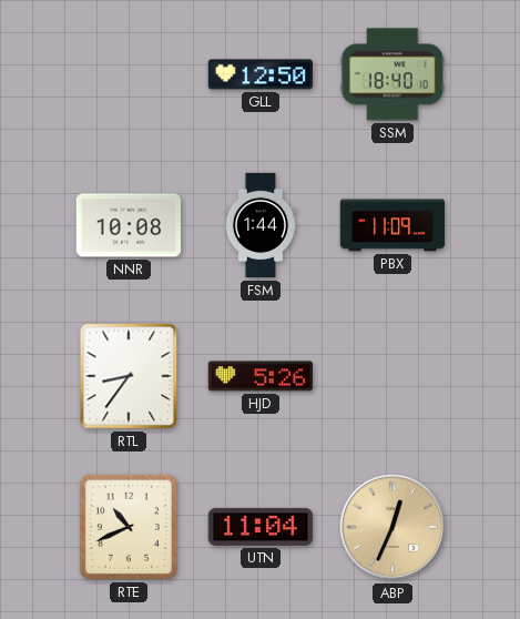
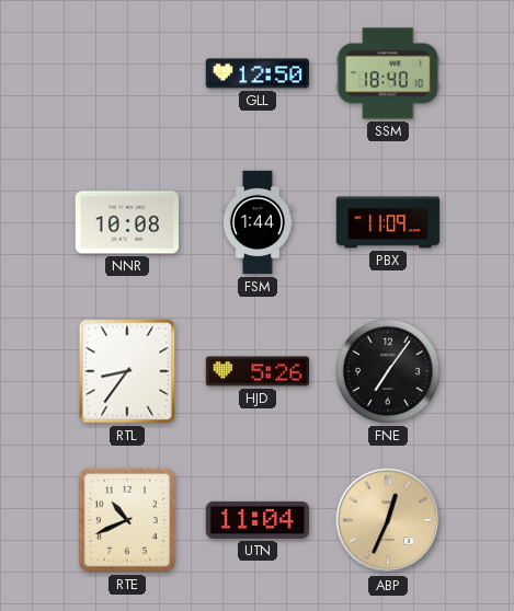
FNE: none -> 7:06 (388, 371)
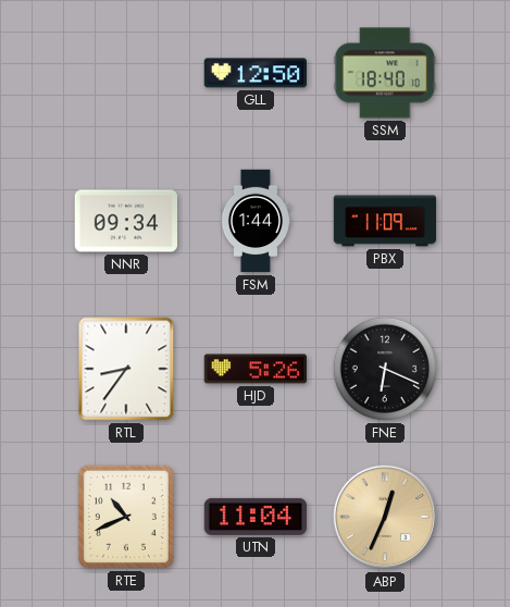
NNR: 10:08 -> 09:34 (126, 221)
FNE: 7:06 -> 6:19 (385, 369)
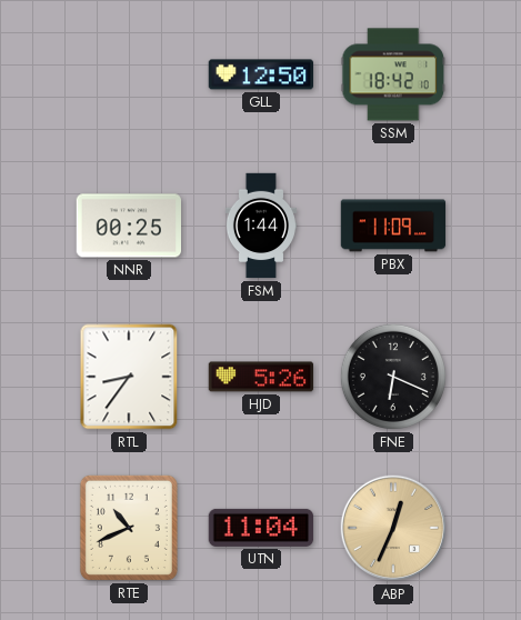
SSM: 18:40 -> 18:42 (393, 74)
NNR: 09:34 -> 00:25 (129, 226)
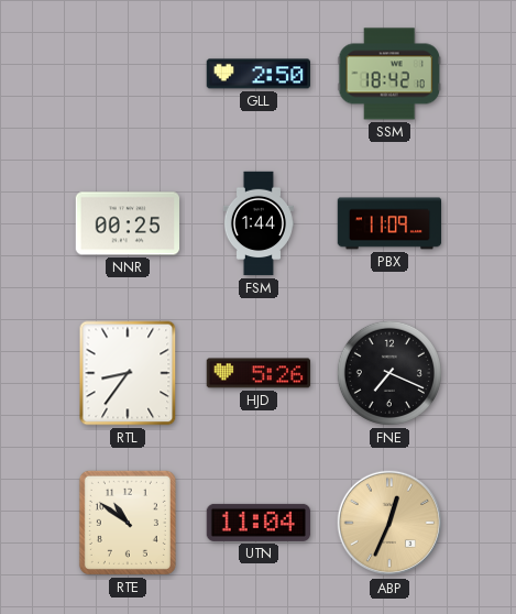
GLL: 12:50 -> 2:50 (257, 74)
FNE: 6:19 -> 7:19 (389, 373)
RTE: 10:41 -> 10:51 (128, 523)
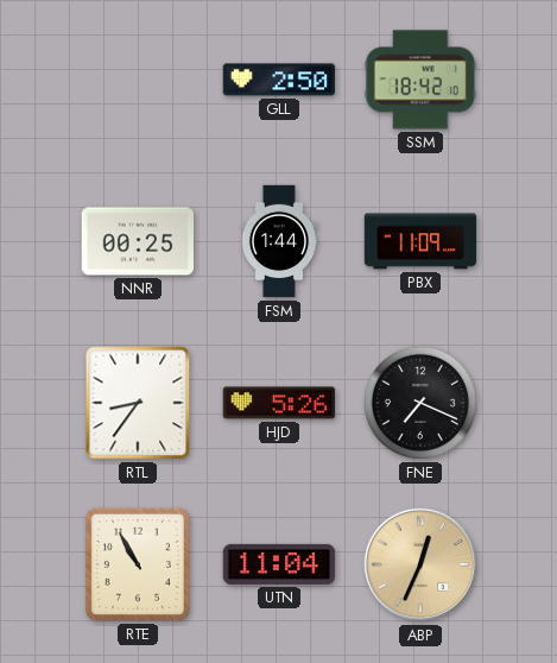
RTE: 10:51 -> 10:55 (138, 564)
